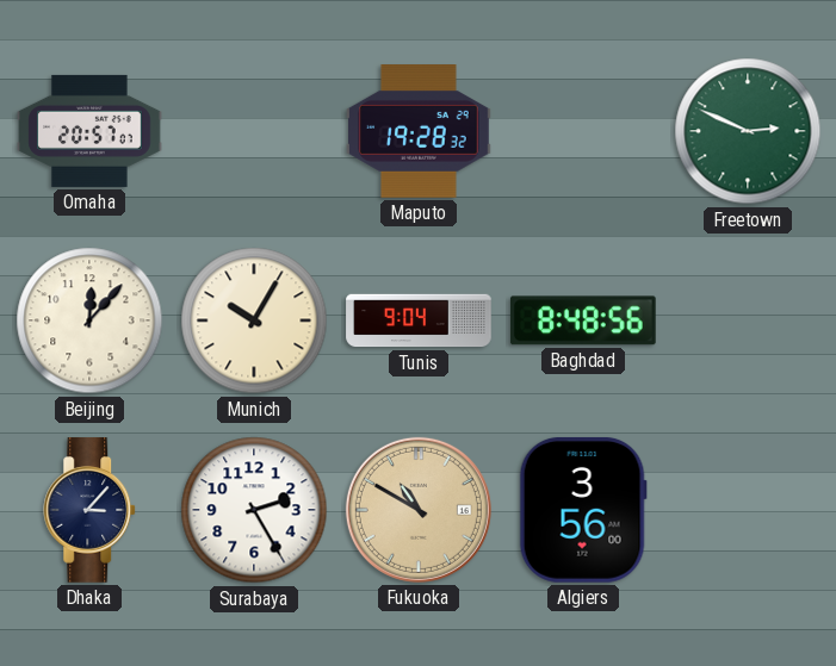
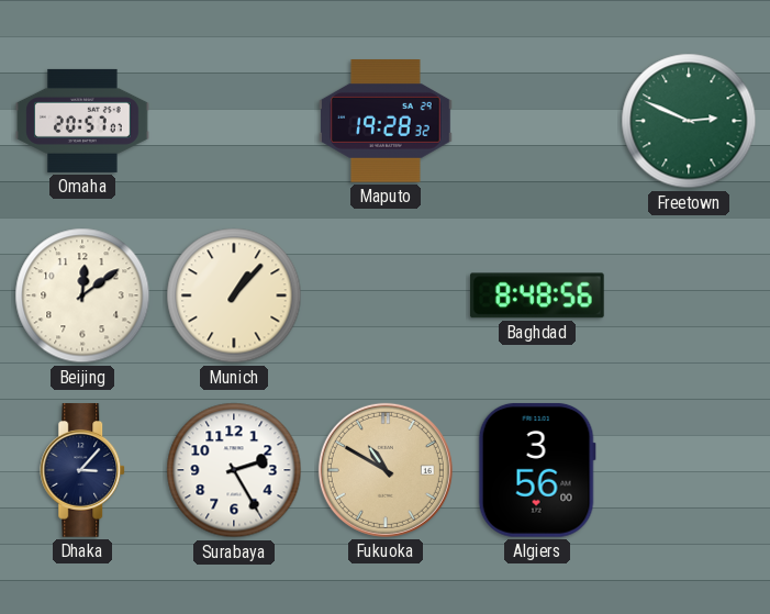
Beijing: 12:07 -> 12:09 (82, 295)
Munich: 10:05 -> 1:07 (234, 295)
Tunis: 9:04 -> none (419, 320)
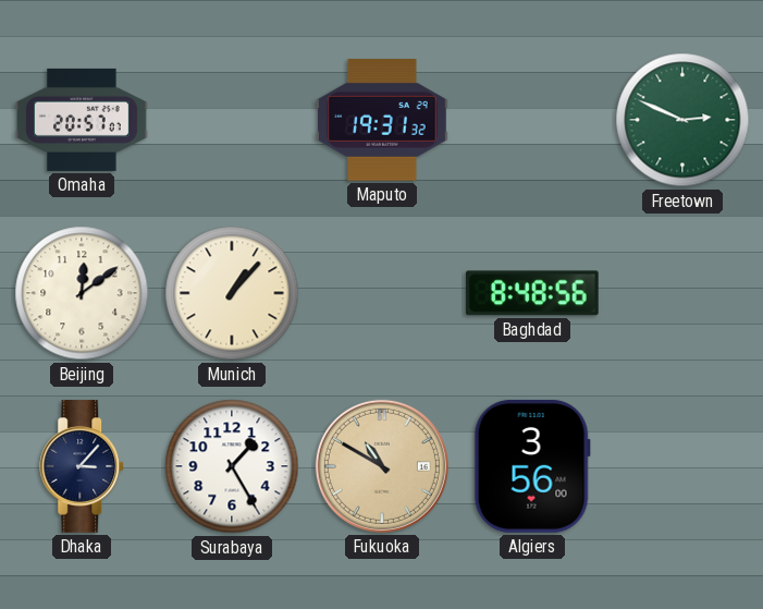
Maputo: 19:28 -> 19:31 (382, 121)
Surabaya: 2:25 -> 1:25 (232, 466)
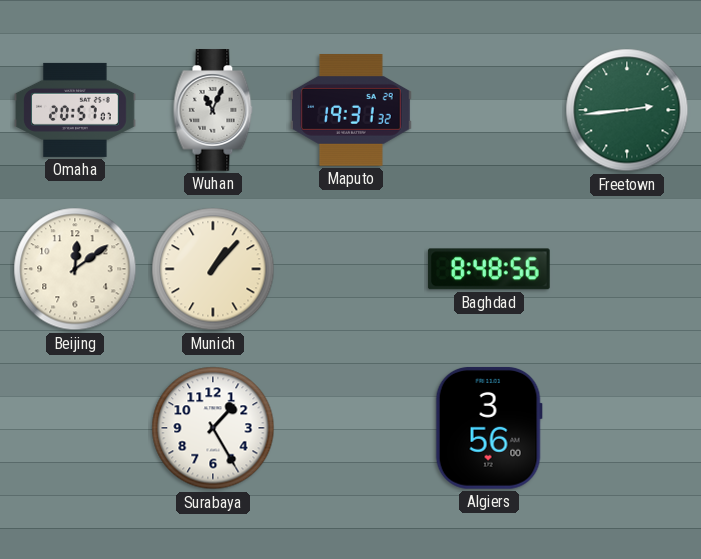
Wuhan: none -> 11:04 (213, 110)
Freetown: 2:49 -> 2:44 (627, 110)
Dhaka: 3:07 -> none (83, 466)
Fukuoka: 10:50 -> none (382, 466)
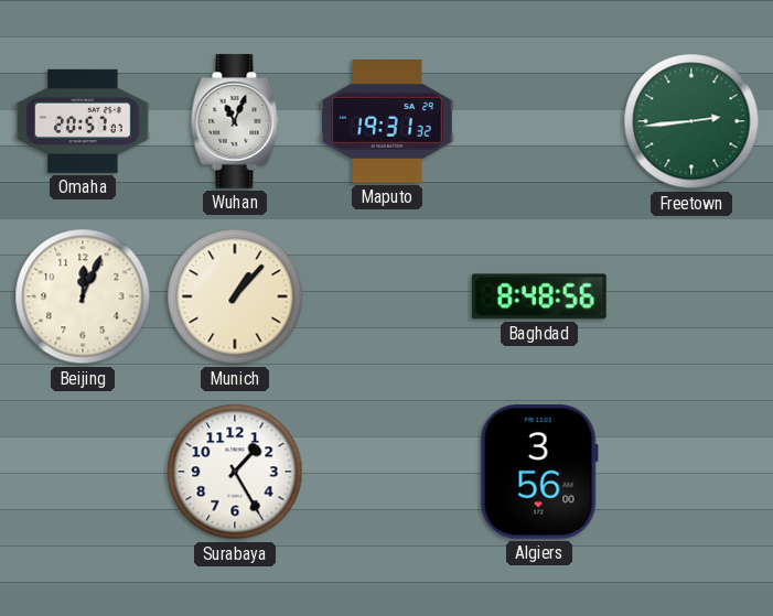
Beijing: 12:09 -> 12:04 (83, 296)
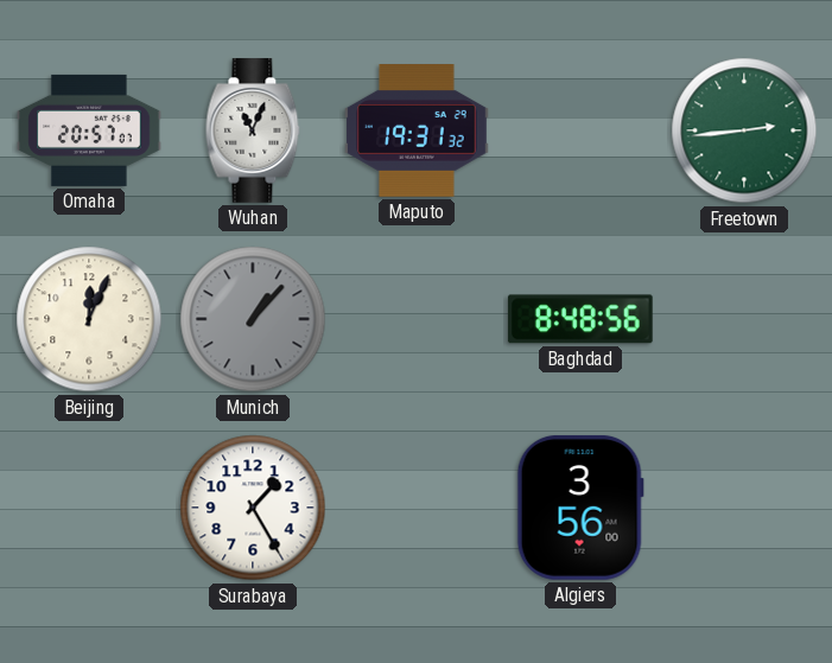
Munich dial: cream -> grey (253, 319)
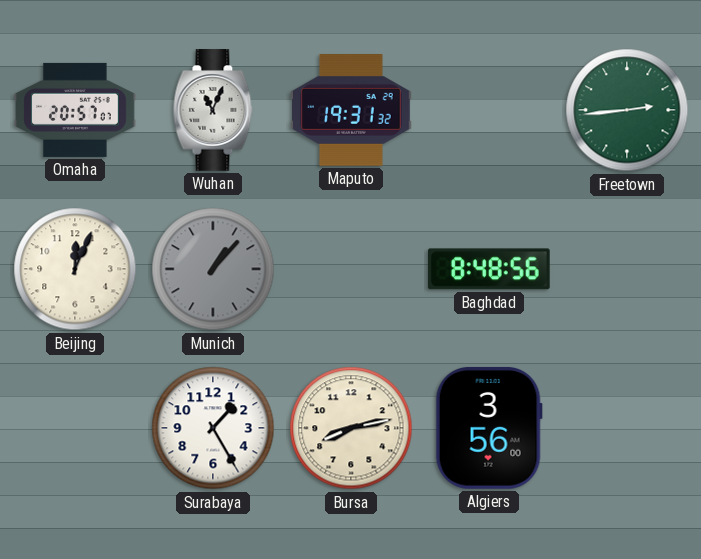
Bursa: none -> 8:13 (351, 428)
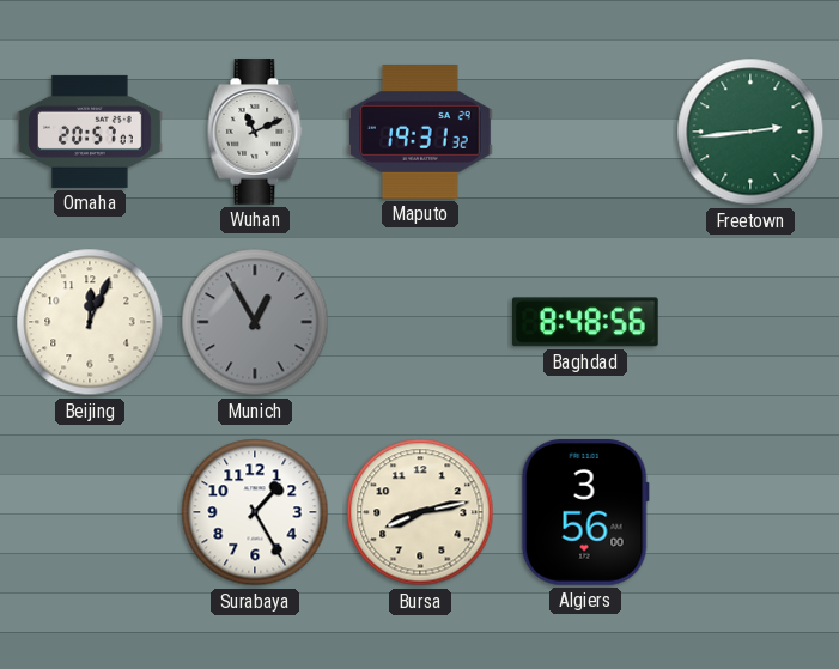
Wuhan: 11:04 -> 11:11 (255, 132)
Munich: 1:07 -> 12:55 (255, 322)
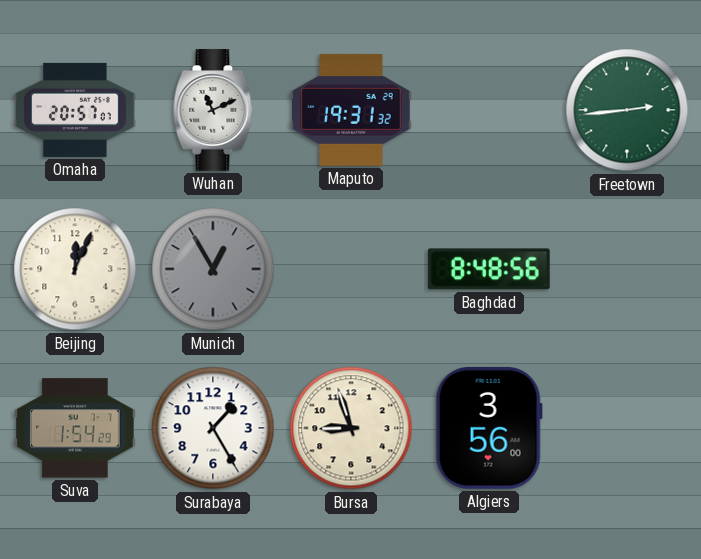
Suva: none -> 1:54 (76, 428)
Bursa: 8:13 -> 8:57 (351, 428)
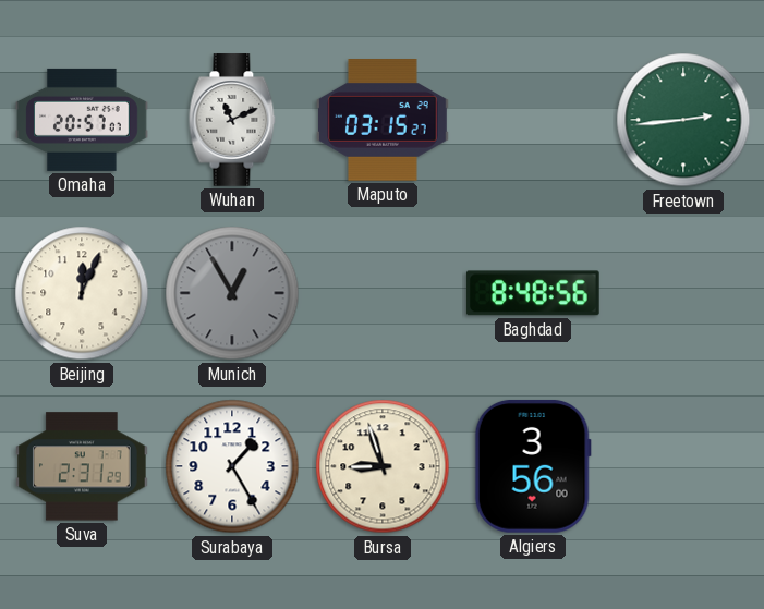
Maputo: 19:31 -> 03:15 (383, 121)
Suva: 1:54 -> 2:31 (83, 466)
